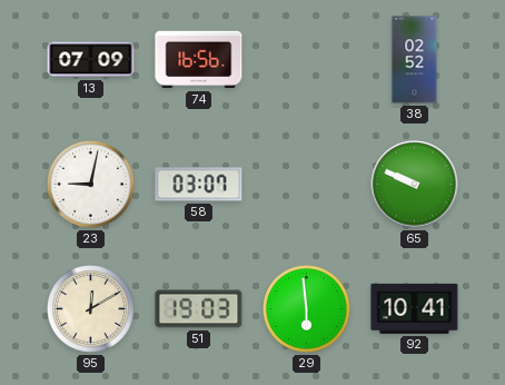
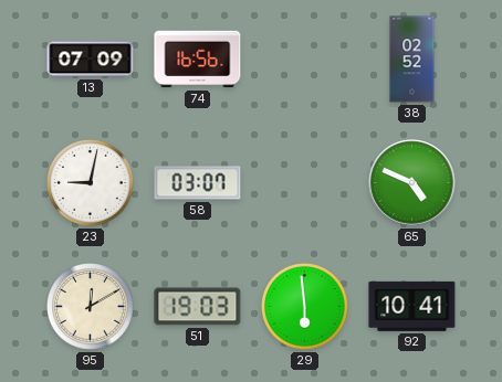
65: 9:49 -> 4:49 (412, 183)
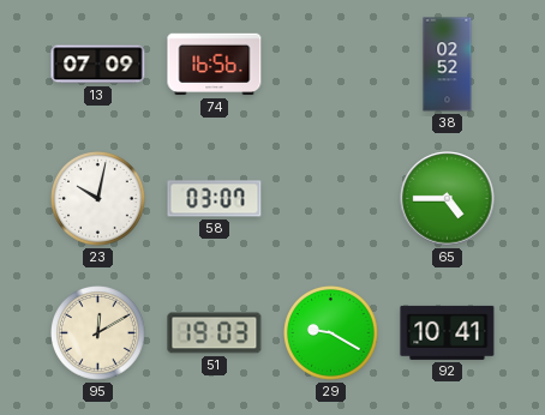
23: 9:02 -> 10:02 (98, 199)
65: 4:49 -> 4:45 (448, 199)
29: 5:59 -> 9:20 (331, 333)
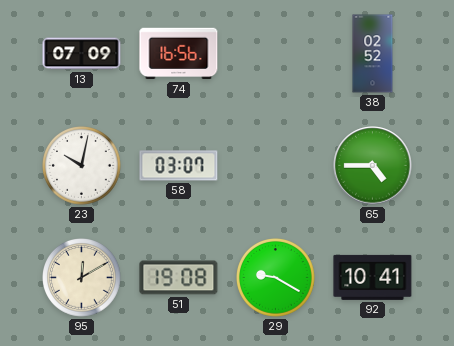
51: 19:03 -> 19:08 (179, 278)
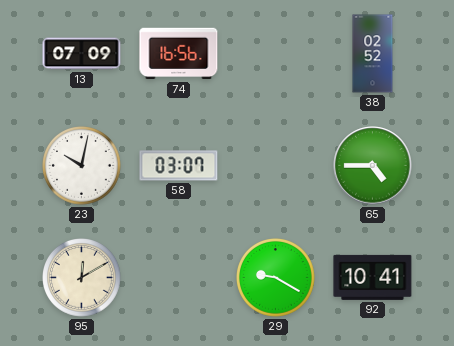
51: 19:08 -> none (179, 278)
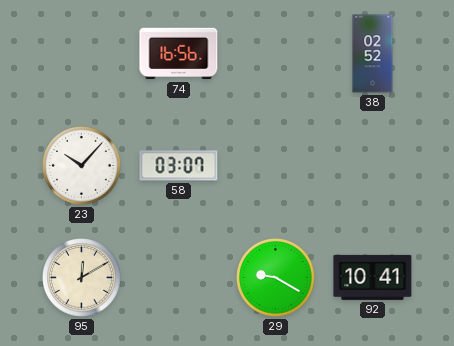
13: 07:09 -> none (82, 54)
23: 10:02 -> 10:07 (82, 166)
65: 4:45 -> none (373, 166)
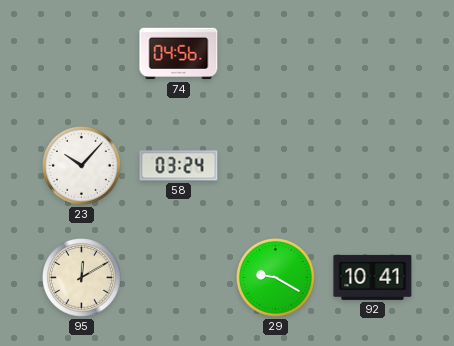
74: 16:56 -> 04:56 (179, 54)
38: 02:52 -> none (373, 54)
58: 03:07 -> 03:24 (179, 166)
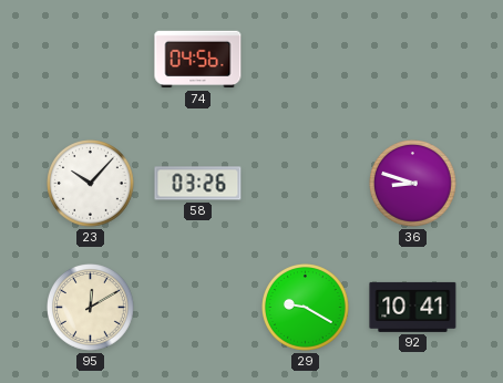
58: 03:24 -> 03:26 (198, 184)
36: none -> 8:48 (413, 184)
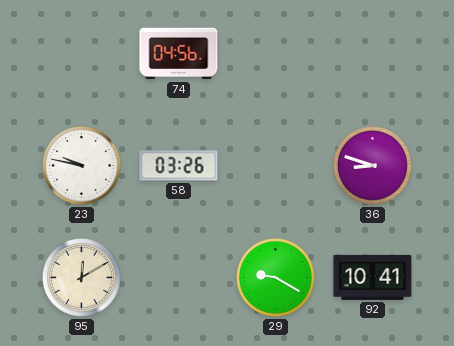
23: 10:07 -> 9:47 (82, 166)
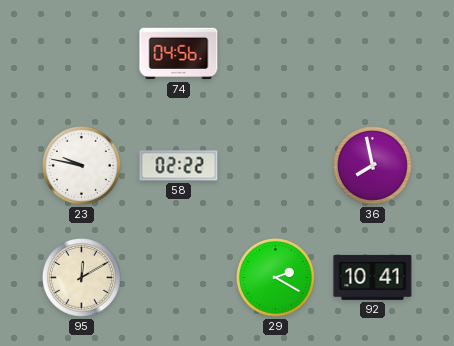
58: 03:26 -> 02:22 (179, 166)
36: 8:48 -> 7:58 (373, 166)
29: 9:20 -> 2:20 (276, 278)
